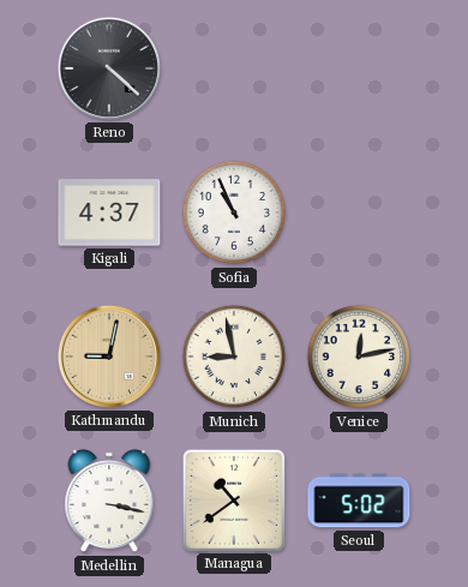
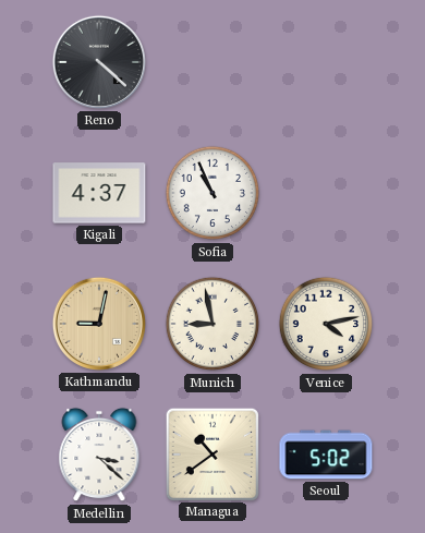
Venice: 12:13 -> 4:13 (326, 324)
Medellin: 3:17 -> 3:22 (99, 455)
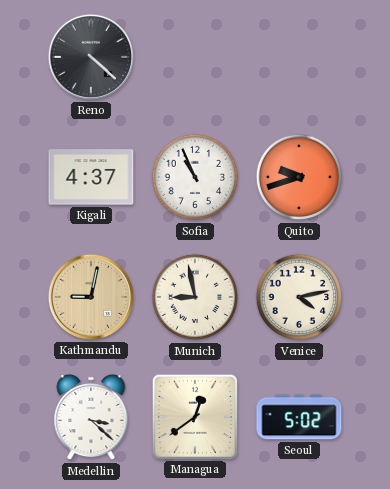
Quito: none -> 9:42 (299, 177)
Managua: 10:39 -> 12:39 (194, 416)
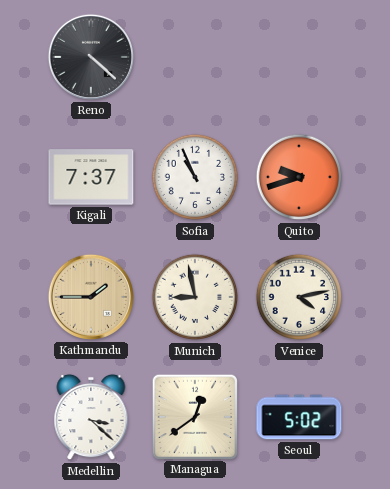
Kigali: 4:37 -> 7:37 (91, 177)
Kathmandu: 9:02 -> 1:45 (91, 297)
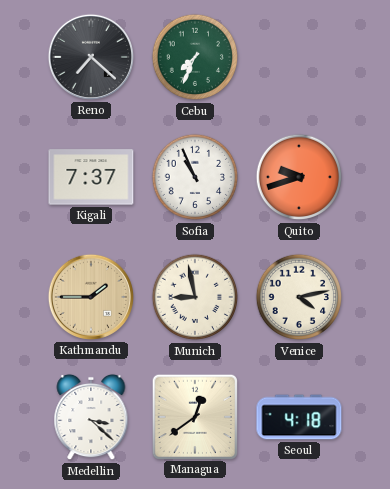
Reno: 4:22 -> 7:22 (91, 57)
Cebu: none -> 7:34 (195, 57)
Seoul: 5:02 -> 4:18 (299, 417)
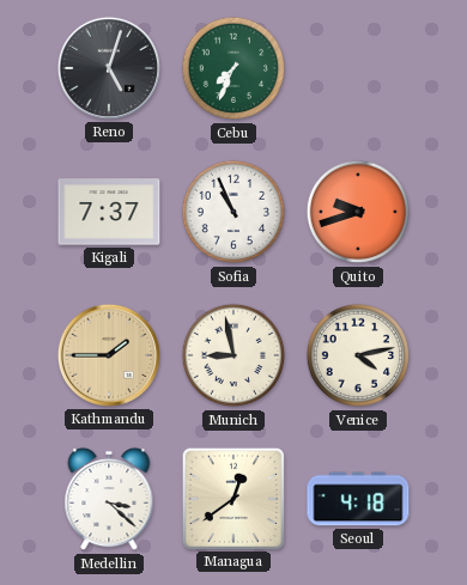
Reno: 7:22 -> 5:03 (109, 68)
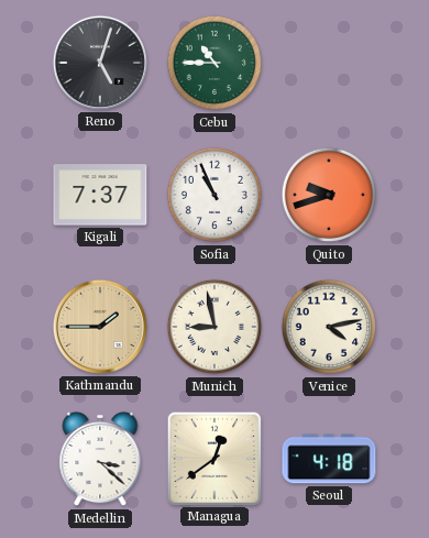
Cebu: 7:34 -> 10:45 (215, 63)
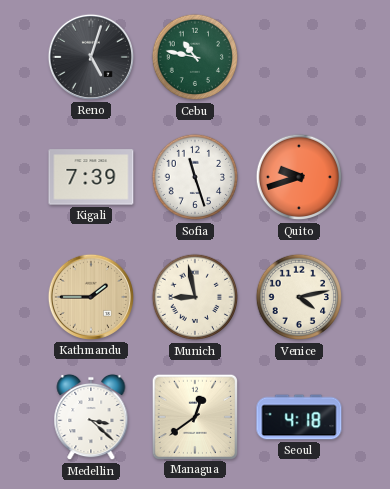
Cebu: 10:45 -> 10:47 (195, 57)
Kigali: 7:37 -> 7:39 (91, 177)
Sofia: 10:56 -> 11:27 (195, 177)
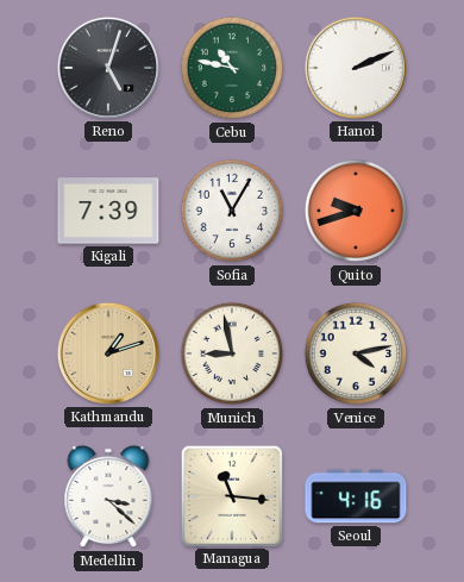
Hanoi: none -> 2:11 (356, 68)
Sofia: 11:27 -> 11:05 (232, 211)
Kathmandu: 1:45 -> 1:12 (108, 353)
Managua: 12:39 -> 11:16 (231, 495)
Seoul: 4:18 -> 4:16 (356, 496)
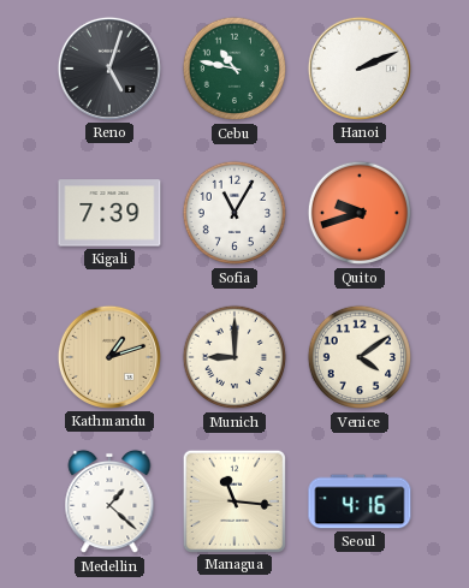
Munich: 8:58 -> 9:00 (234, 357)
Venice: 4:13 -> 4:09 (360, 357)
Medellin: 3:22 -> 1:22 (109, 501)
